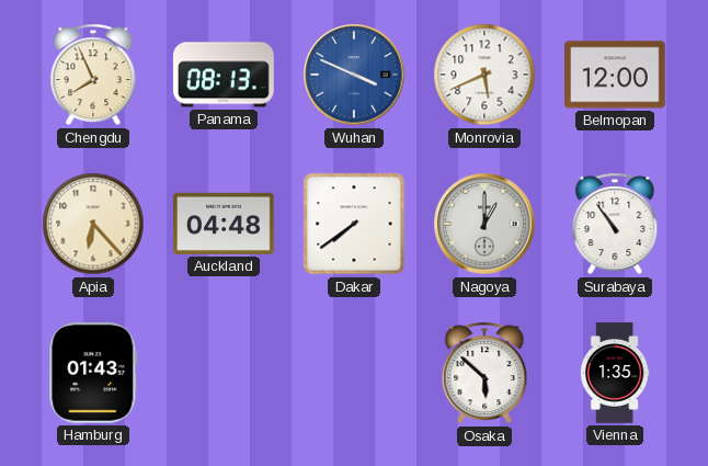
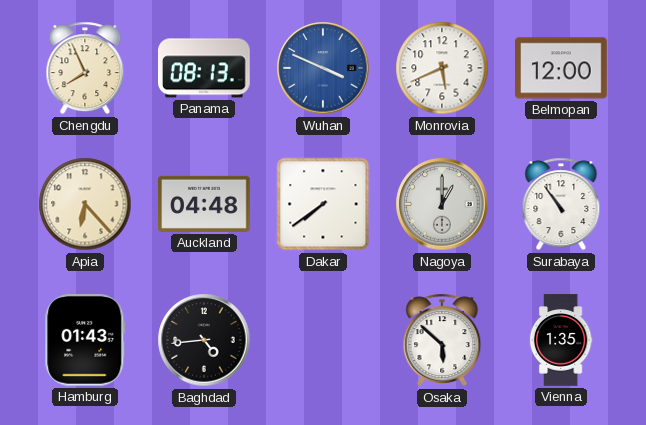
Baghdad: none -> 4:44 (204, 340)
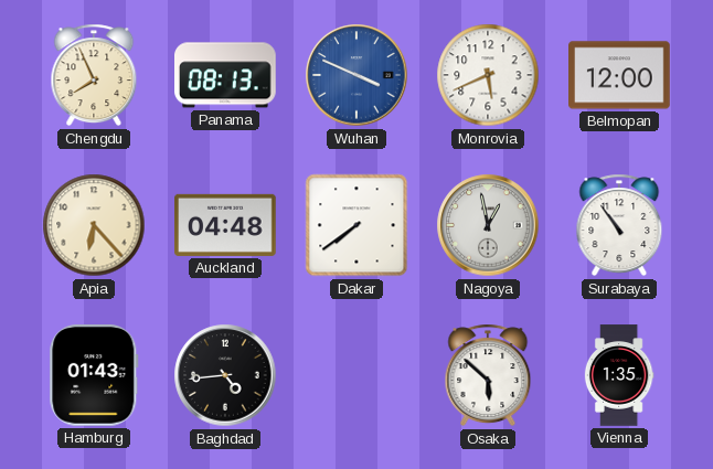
Nagoya: 1:00 -> 12:58 (488, 225)
